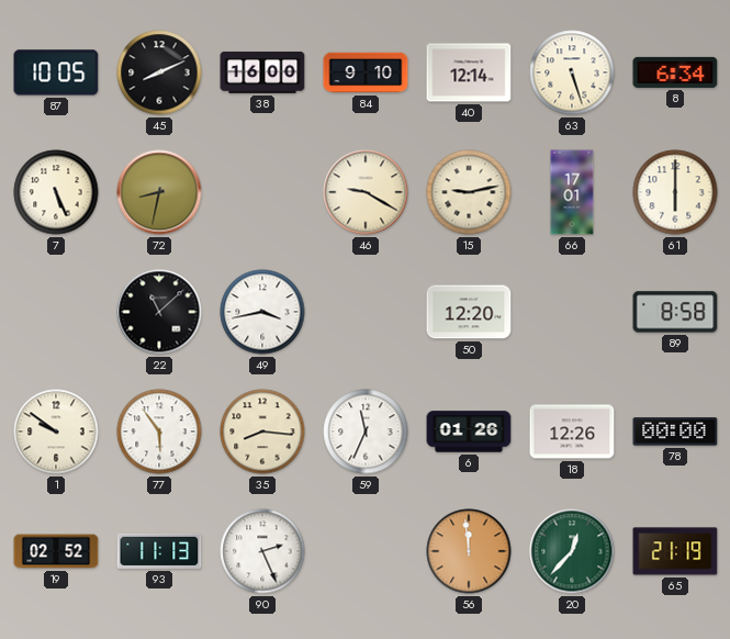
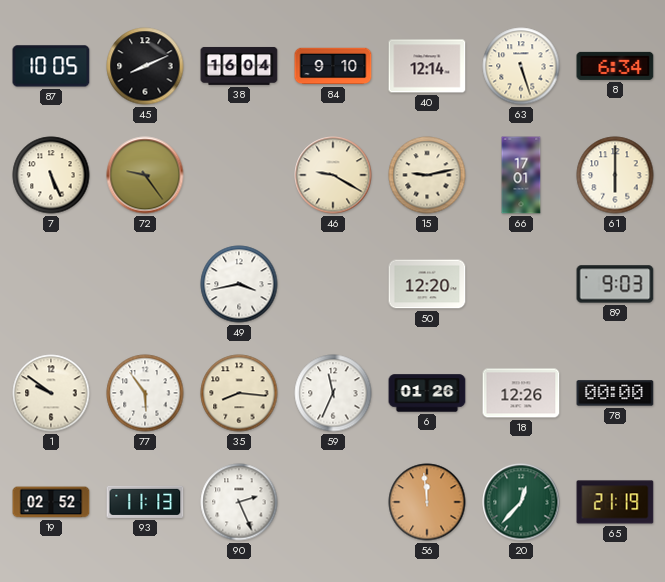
38: 16:00 -> 16:04 (239, 66)
72: 8:32 -> 9:24 (145, 175)
22: 11:08 -> none (159, 312)
89: 8:58 -> 9:03 (615, 284)
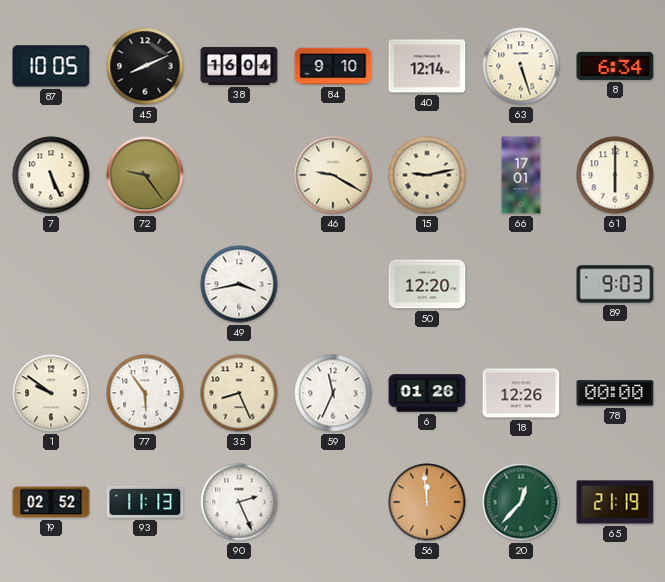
35: 8:16 -> 8:26 (239, 393)
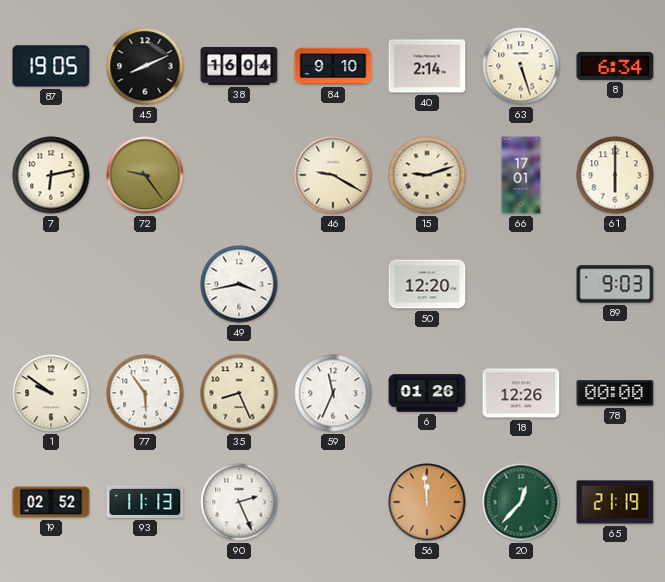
87: 10:05 -> 19:05 (51, 66)
40: 12:14 -> 2:14 (427, 66)
7: 5:26 -> 6:13 (51, 175)
15: 9:13 -> 9:12 (427, 175)
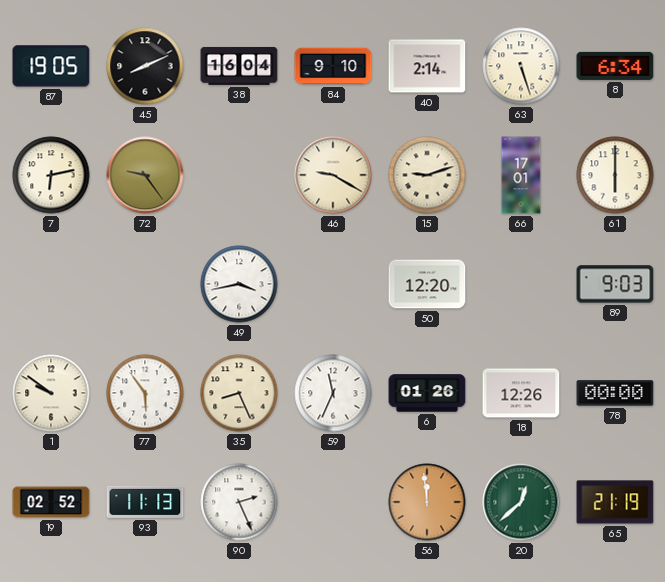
20: 12:37 -> 12:38 (521, 502)
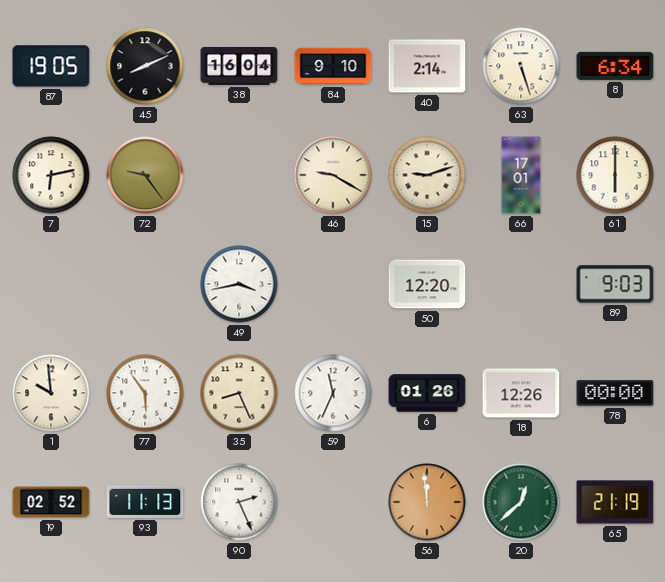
1: 9:51 -> 9:59 (51, 393)
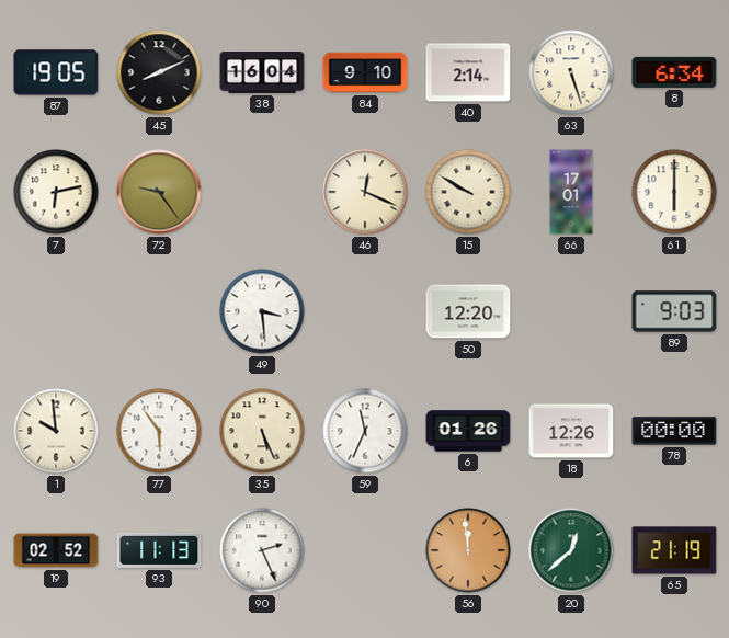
46: 9:20 -> 12:19 (365, 192)
15: 9:12 -> 9:50 (468, 192)
49: 3:43 -> 3:29 (262, 311)
35: 8:26 -> 5:26 (262, 431)
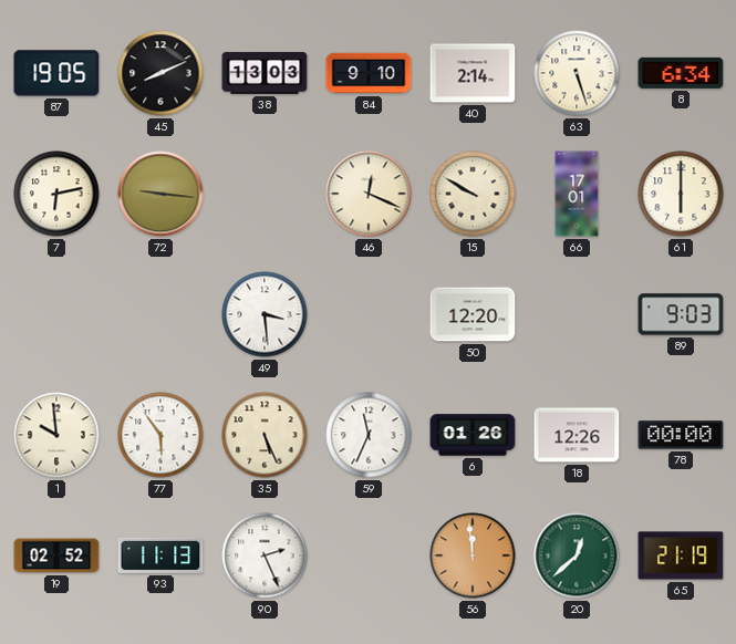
38: 16:04 -> 13:03 (265, 73)
72: 9:24 -> 9:16 (160, 194)
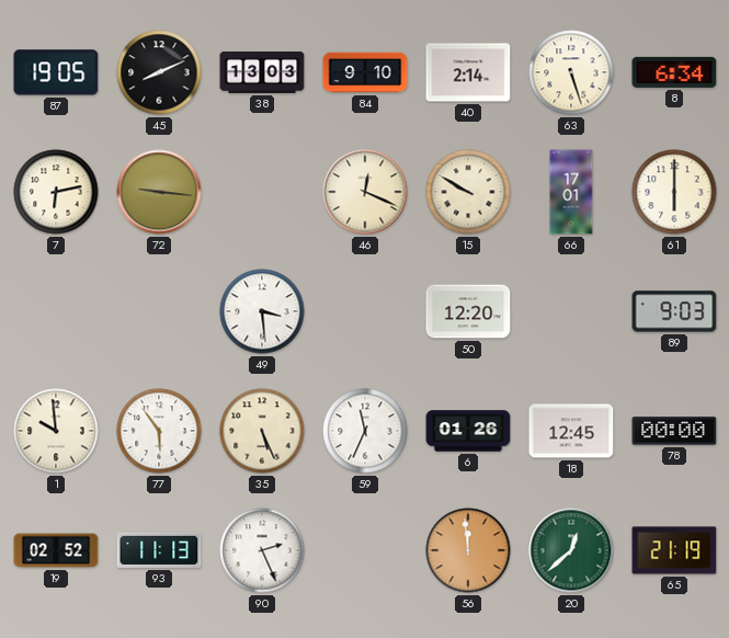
18: 12:26 -> 12:45 (571, 431)
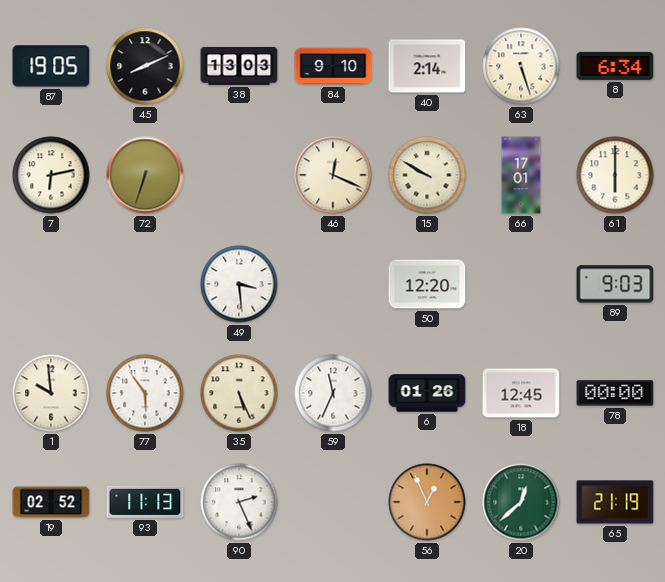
72: 9:16 -> 6:33 (145, 175)
56: 11:59 -> 12:56 (427, 502)
